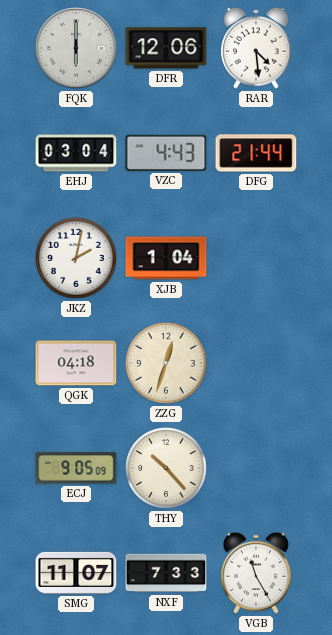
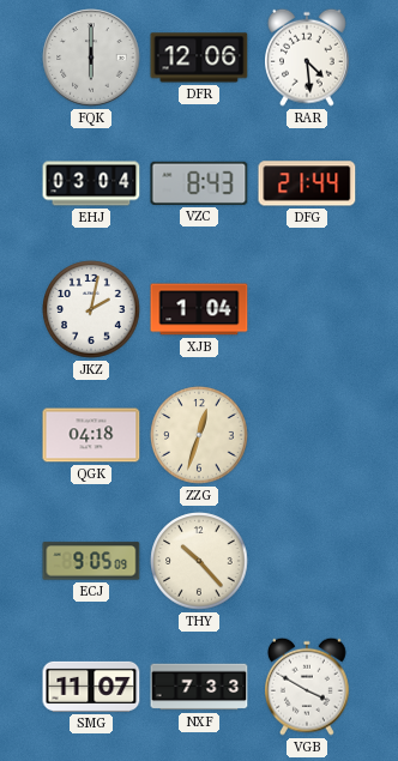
VZC: 4:43 -> 8:43 (199, 183)
VGB: 11:25 -> 3:50 (308, 687)
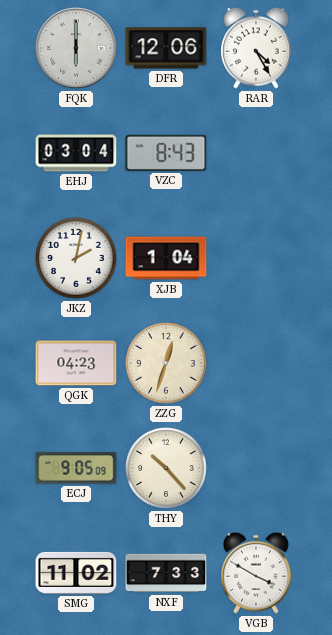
RAR: 4:29 -> 4:25 (257, 48)
DFG: 21:44 -> none (307, 183)
QGK: 04:18 -> 04:23 (76, 363)
SMG: 11:07 -> 11:02 (76, 573)
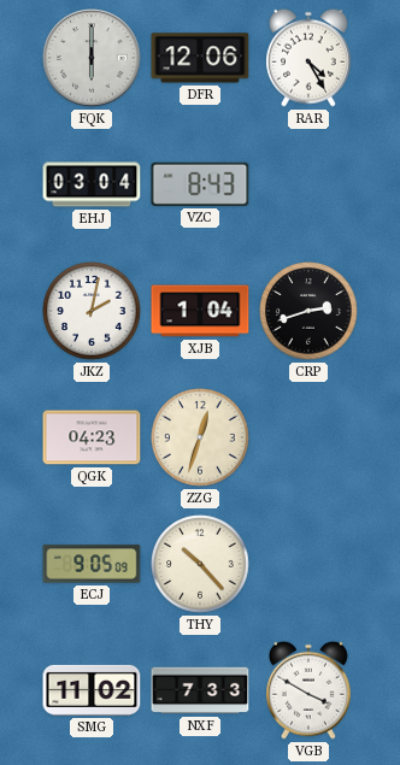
CRP: none -> 2:42 (308, 311)
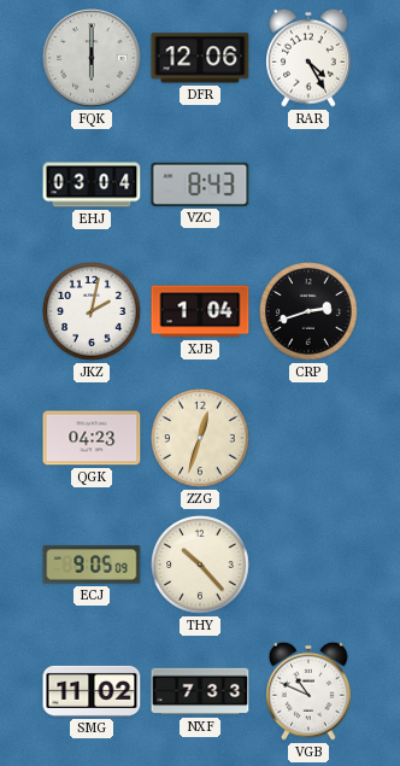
VGB: 3:50 -> 10:49 (310, 691)
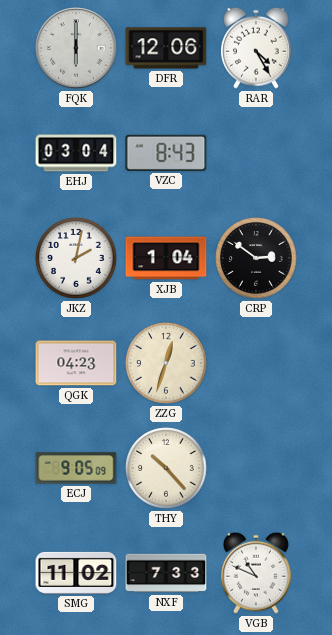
CRP: 2:42 -> 2:51 (256, 258)
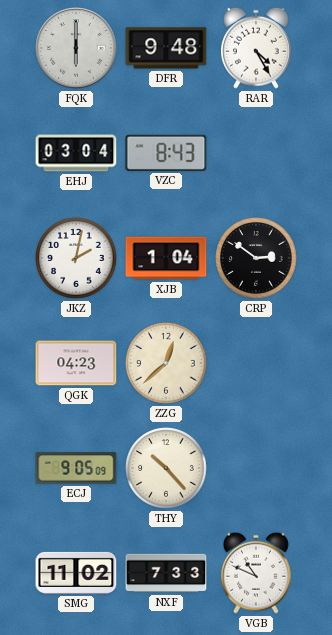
DFR: 12:06 -> 9:48 (166, 48)
ZZG: 12:33 -> 12:38 (166, 363)
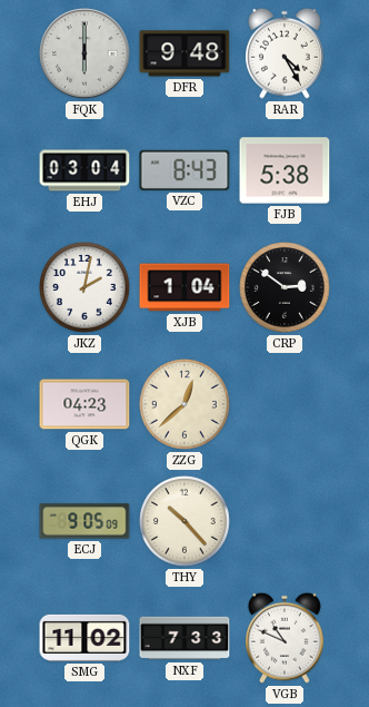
FJB: none -> 5:38 (285, 170)
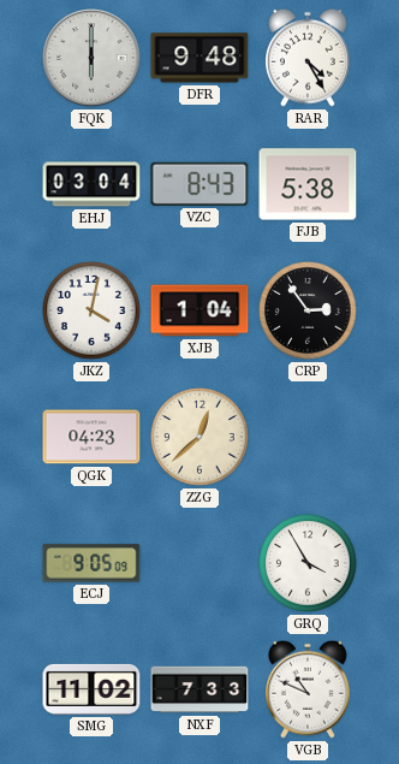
JKZ: 2:02 -> 4:02 (91, 310)
CRP: 2:51 -> 2:54 (308, 310)
THY: 10:23 -> none (184, 521)
GRQ: none -> 3:55 (308, 563)
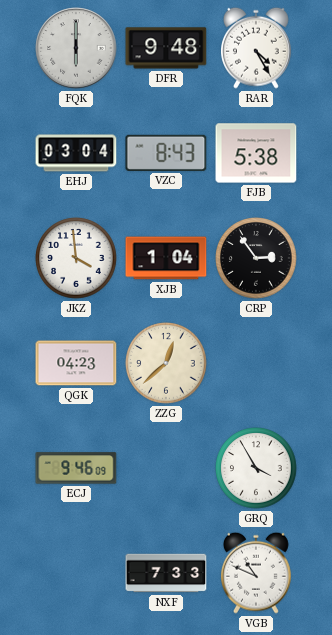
JKZ: 4:02 -> 3:59 (76, 258)
ECJ: 9:05 -> 9:46 (76, 468)
SMG: 11:02 -> none (91, 689)
